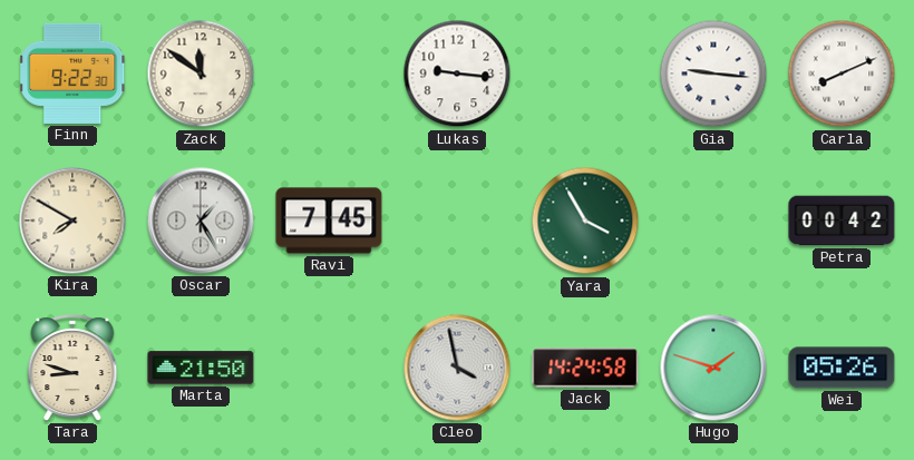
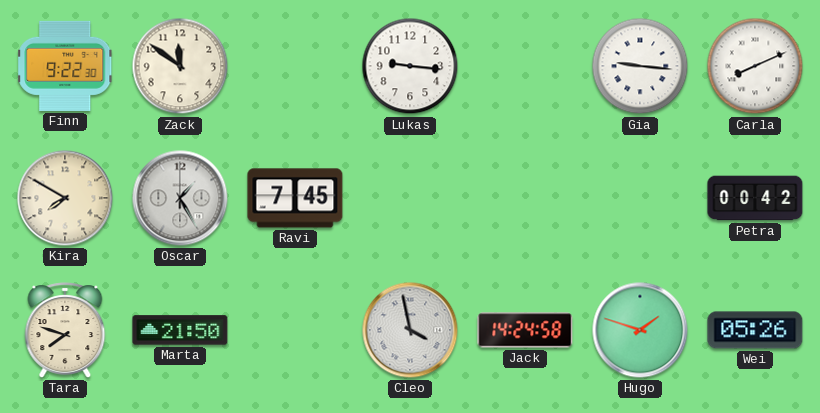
Yara: 3:55 -> none (585, 221)
Tara: 8:48 -> 7:48 (65, 330)
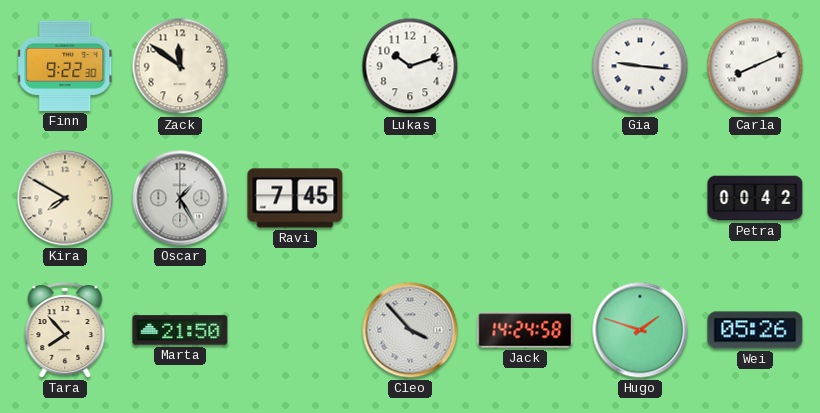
Lukas: 9:16 -> 10:12 (410, 66)
Tara: 7:48 -> 7:53 (65, 330)
Cleo: 3:58 -> 3:53 (410, 330)
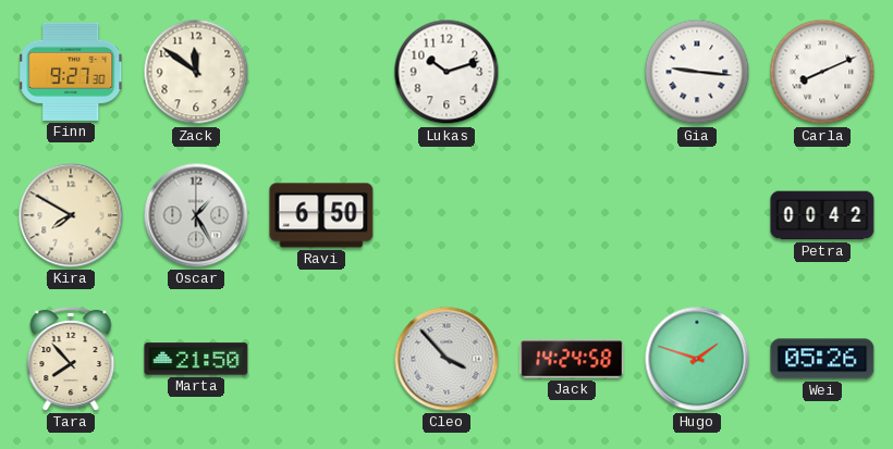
Finn: 9:22 -> 9:27 (71, 72)
Ravi: 7:45 -> 6:50 (321, 215)
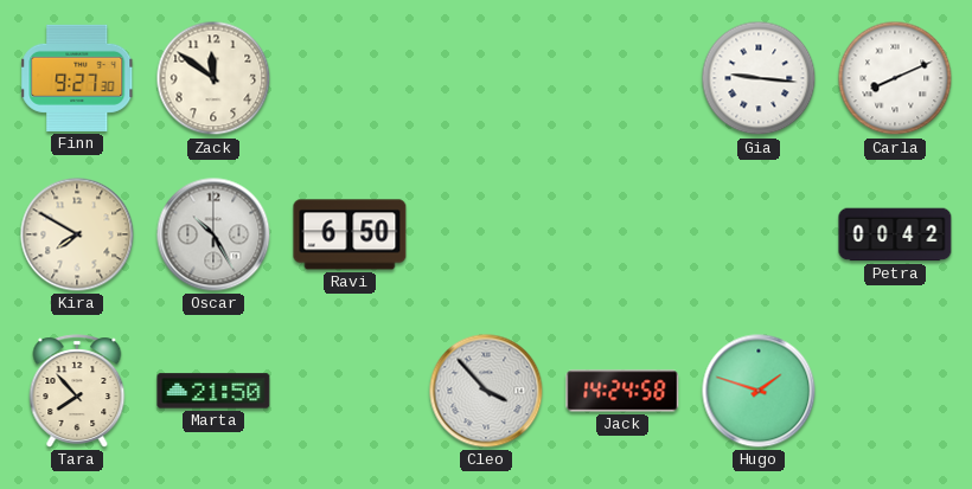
Lukas: 10:12 -> none (447, 72)
Oscar: 1:25 -> 10:25 (213, 234)
Wei: 05:26 -> none (822, 359)
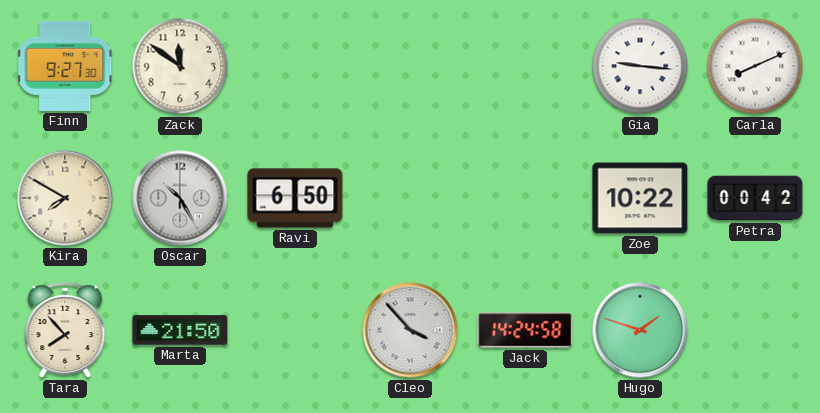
Zoe: none -> 10:22 (640, 198)
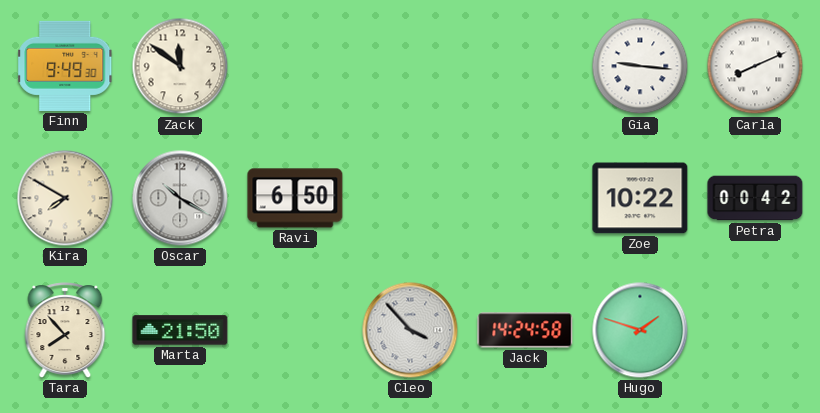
Finn: 9:27 -> 9:49 (65, 66)
Oscar: 10:25 -> 10:20 (180, 198)
